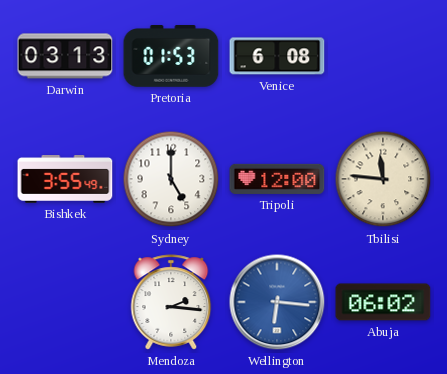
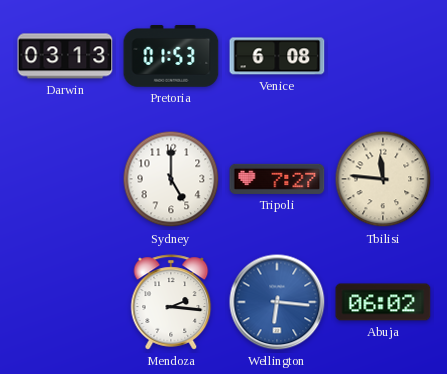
Bishkek: 3:55 -> none (65, 179)
Tripoli: 12:00 -> 7:27 (277, 179)
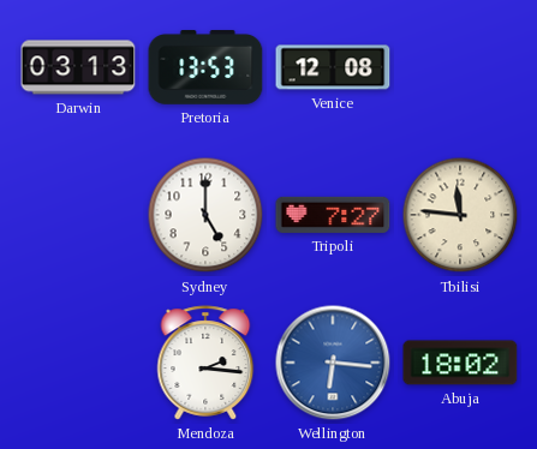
Pretoria: 01:53 -> 13:53 (205, 68)
Venice: 6:08 -> 12:08 (333, 67)
Abuja: 06:02 -> 18:02 (460, 363)
